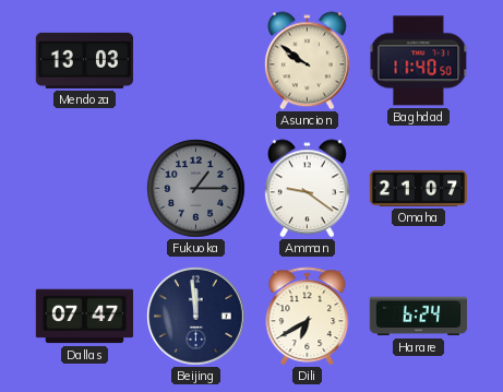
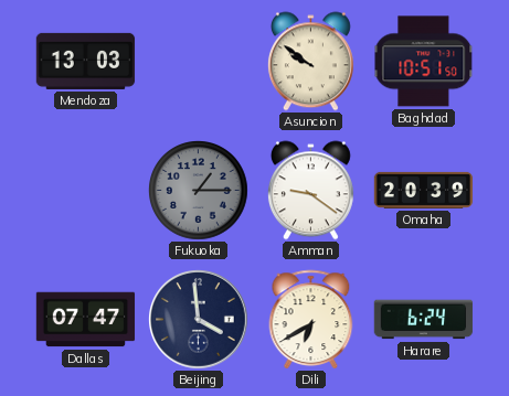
Baghdad: 11:40 -> 10:51 (424, 62)
Omaha: 21:07 -> 20:39 (424, 190)
Beijing: 11:59 -> 3:59 (199, 320)
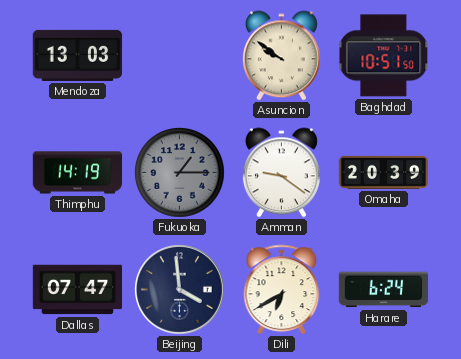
Thimphu: none -> 14:19 (78, 173)
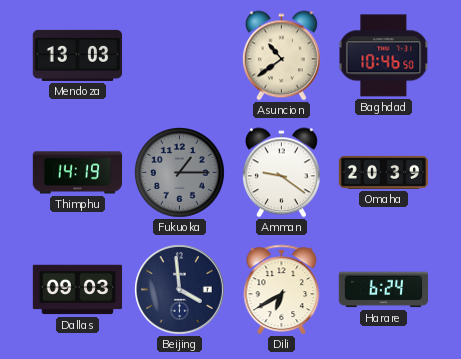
Asuncion: 9:51 -> 10:39 (281, 56)
Baghdad: 10:51 -> 10:46 (384, 56)
Dallas: 07:47 -> 09:03 (78, 290)
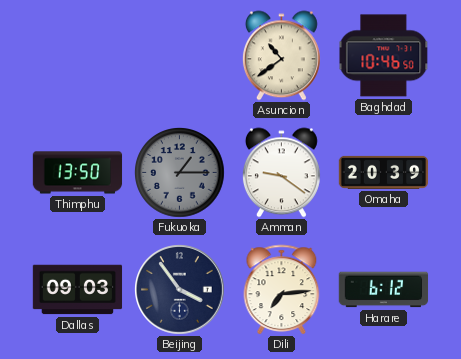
Mendoza: 13:03 -> none (78, 55)
Thimphu: 14:19 -> 13:50 (78, 173)
Beijing: 3:59 -> 3:54 (180, 290)
Dili: 6:40 -> 7:14 (282, 290)
Harare: 6:24 -> 6:12 (384, 290)
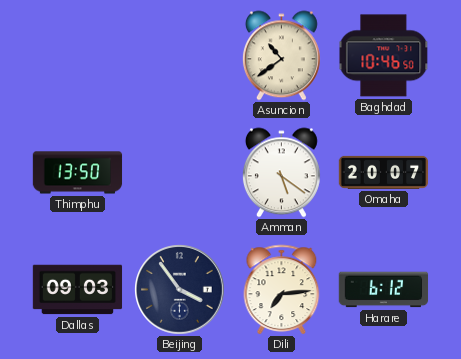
Fukuoka: 1:15 -> none (180, 173)
Amman: 9:21 -> 5:21 (281, 173)
Omaha: 20:39 -> 20:07 (384, 172)
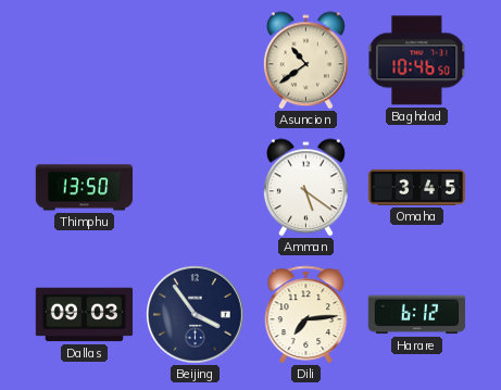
Omaha: 20:07 -> 3:45 (417, 187)
